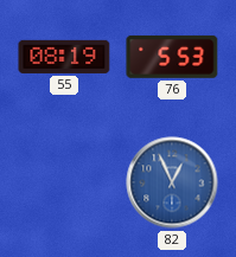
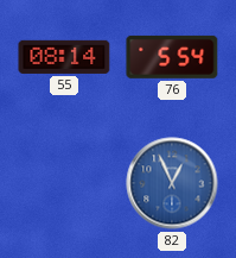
55: 08:19 -> 08:14 (64, 57)
76: 5:53 -> 5:54 (172, 57)
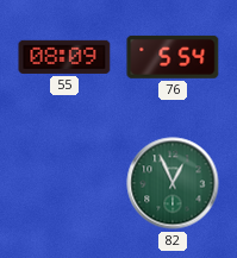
55: 08:14 -> 08:09 (64, 57)
82 dial: blue -> green (173, 183)
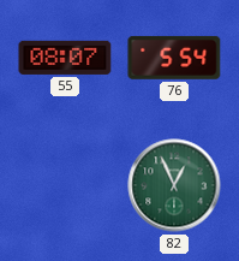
55: 08:09 -> 08:07 (65, 58)
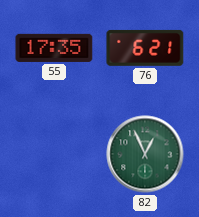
55: 08:07 -> 17:35 (54, 48)
76: 5:54 -> 6:21 (145, 48)
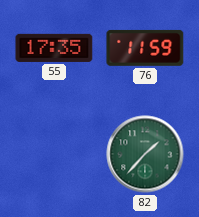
76: 6:21 -> 11:59 (145, 48)
82: 12:56 -> 1:37 (145, 154)
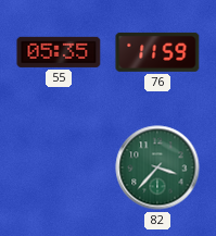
55: 17:35 -> 05:35 (59, 52)
82: 1:37 -> 3:37 (157, 167)
